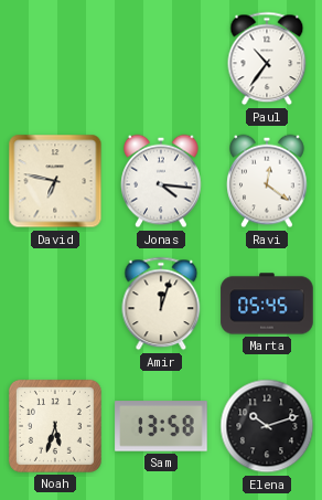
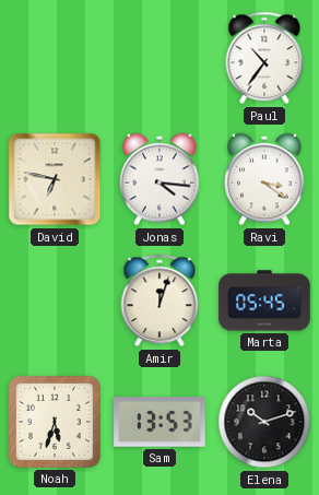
Ravi: 12:21 -> 3:21 (264, 179)
Sam: 13:58 -> 13:53 (159, 422)
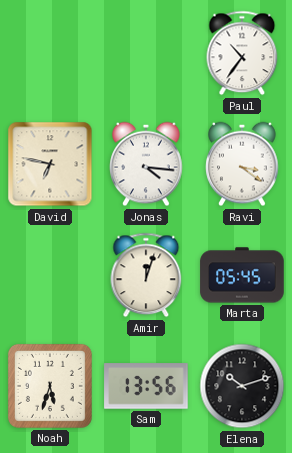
Sam: 13:53 -> 13:56 (146, 386)
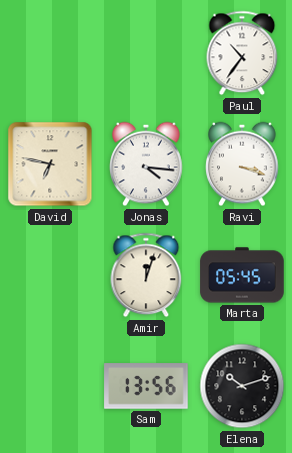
Ravi: 3:21 -> 3:18 (242, 164)
Noah: 5:33 -> none (50, 386)
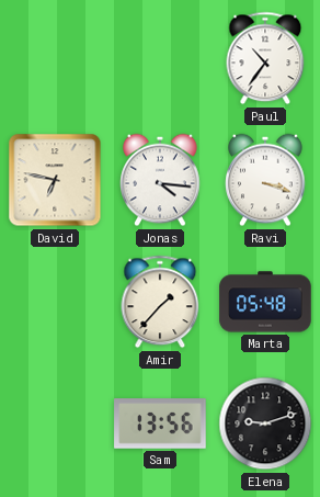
Amir: 12:03 -> 1:37 (160, 302)
Marta: 05:45 -> 05:48 (265, 302)
Elena: 10:12 -> 9:12 (265, 423)
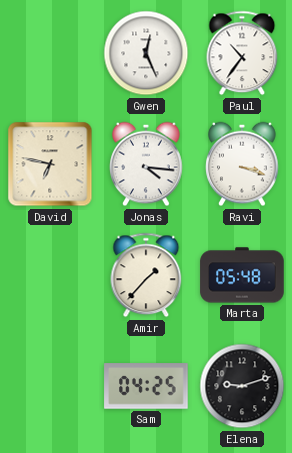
Gwen: none -> 12:26 (146, 53)
Sam: 13:56 -> 04:25 (146, 386)
